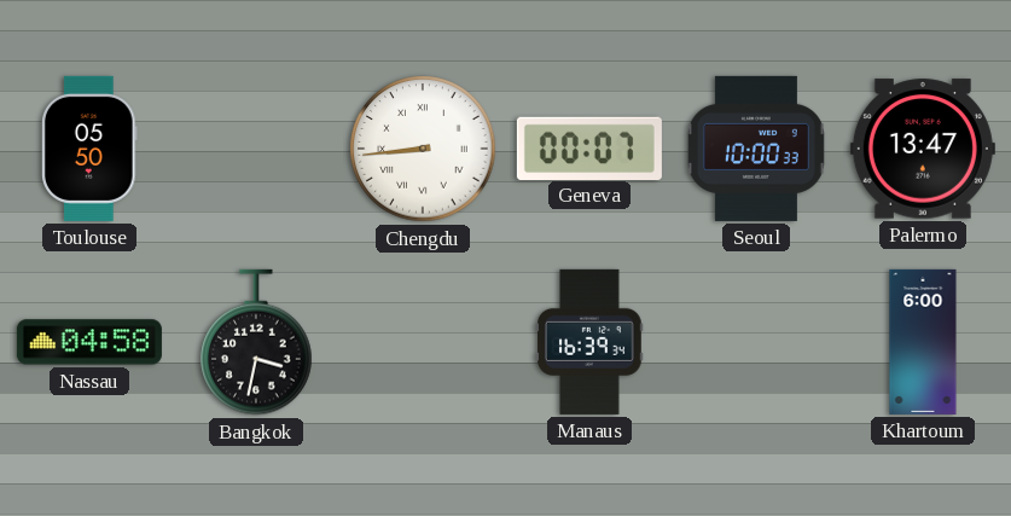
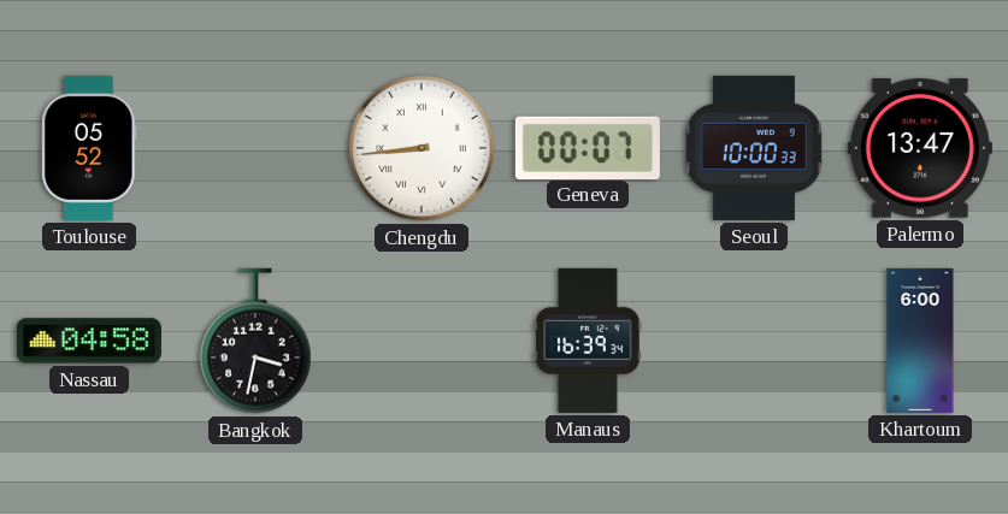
Toulouse: 05:50 -> 05:52 (90, 148)
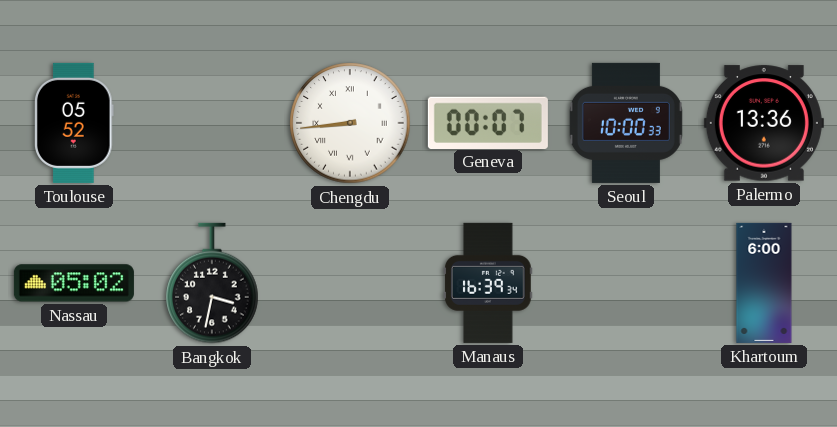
Palermo: 13:47 -> 13:36 (764, 123)
Nassau: 04:58 -> 05:02 (74, 283)
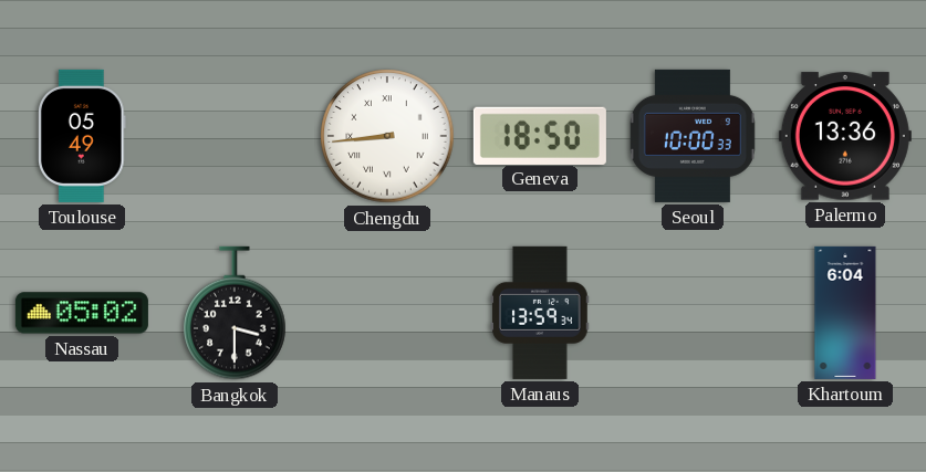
Toulouse: 05:52 -> 05:49 (83, 136)
Geneva: 00:07 -> 18:50 (540, 135)
Bangkok: 3:32 -> 3:30 (235, 313)
Manaus: 16:39 -> 13:59 (540, 313)
Khartoum: 6:00 -> 6:04 (845, 313)
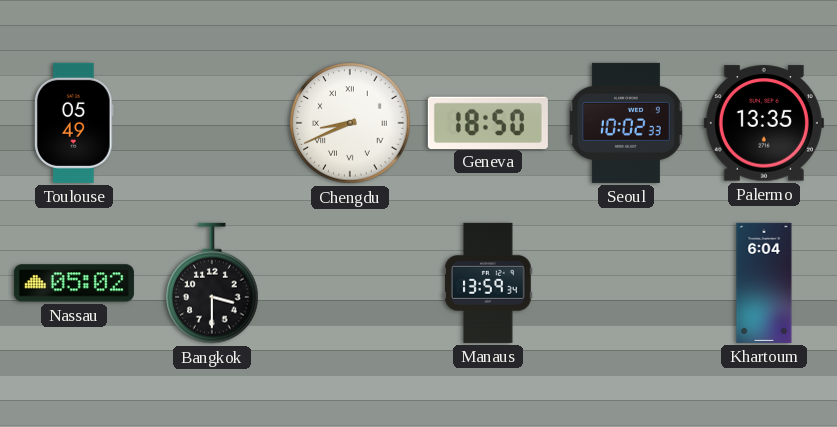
Chengdu: 8:44 -> 8:41 (350, 123)
Seoul: 10:00 -> 10:02 (626, 123)
Palermo: 13:36 -> 13:35 (764, 123)
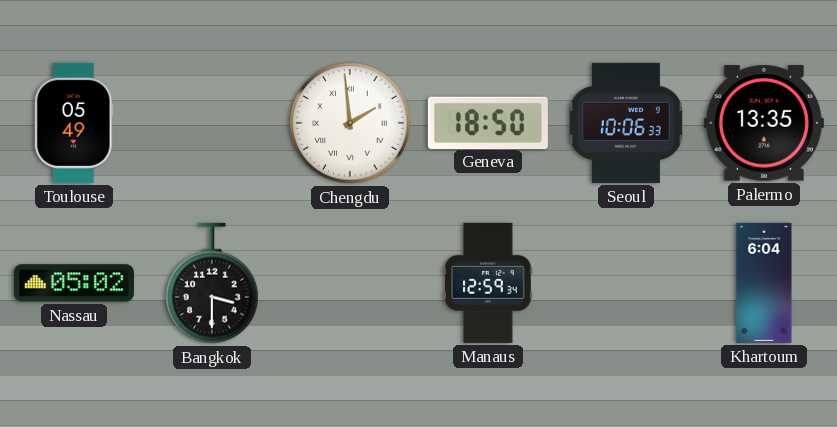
Chengdu: 8:41 -> 1:59 (350, 123)
Seoul: 10:02 -> 10:06 (626, 123)
Manaus: 13:59 -> 12:59 (488, 283)
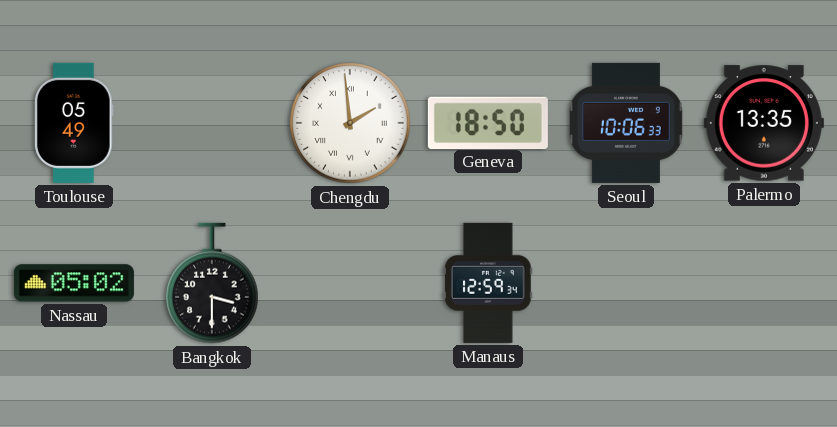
Khartoum: 6:04 -> none (764, 283)
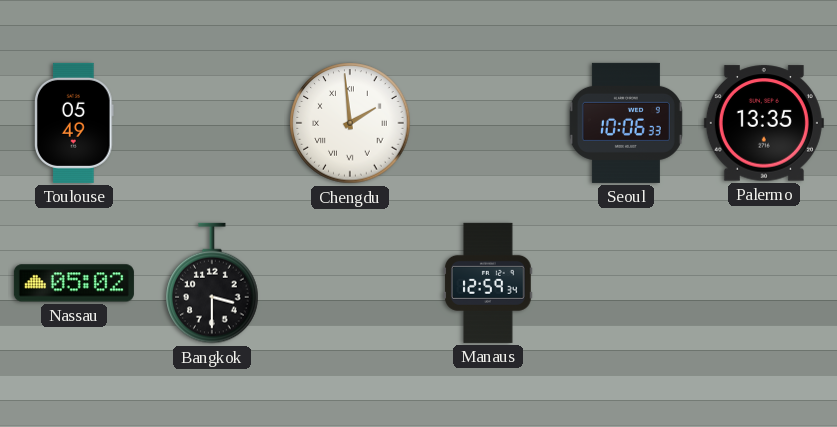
Geneva: 18:50 -> none (488, 122)
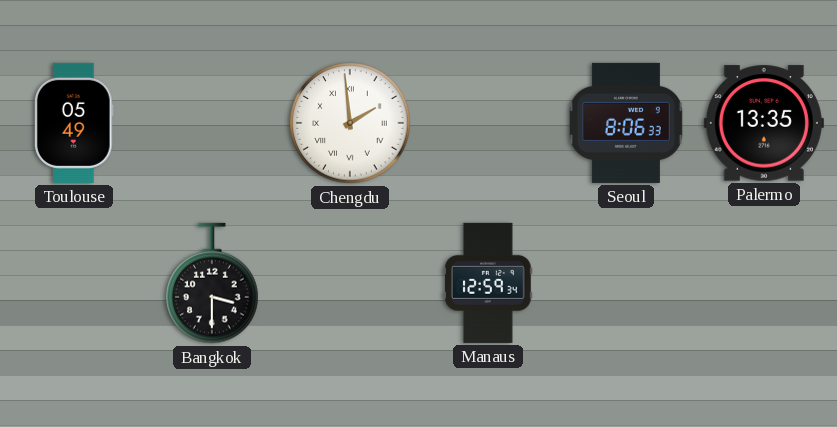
Seoul: 10:06 -> 8:06 (626, 123)
Nassau: 05:02 -> none (74, 283)
